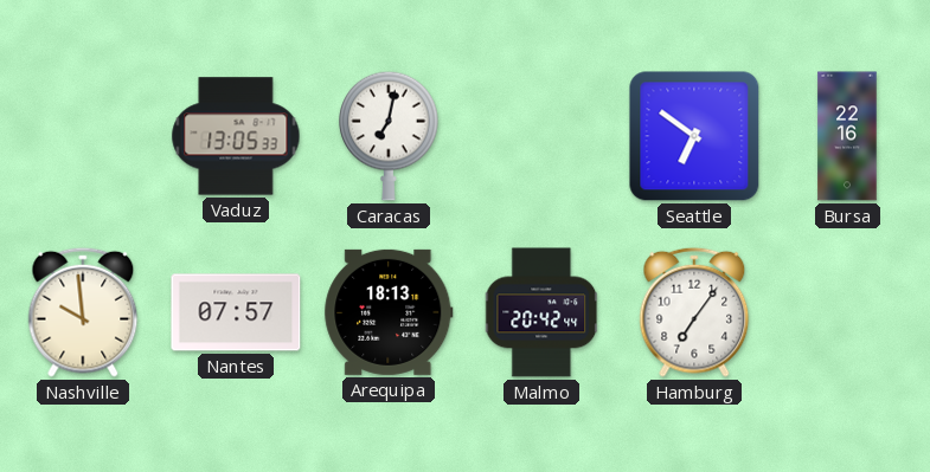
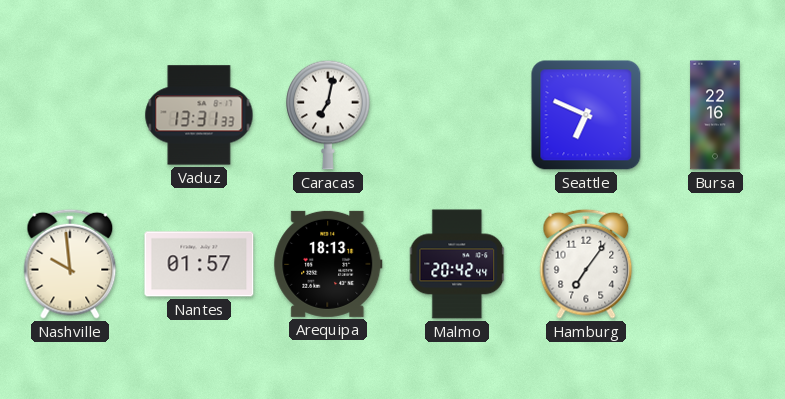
Vaduz: 13:05 -> 13:31 (199, 115)
Seattle: 6:51 -> 6:49 (586, 115)
Nantes: 07:57 -> 01:57 (199, 264)
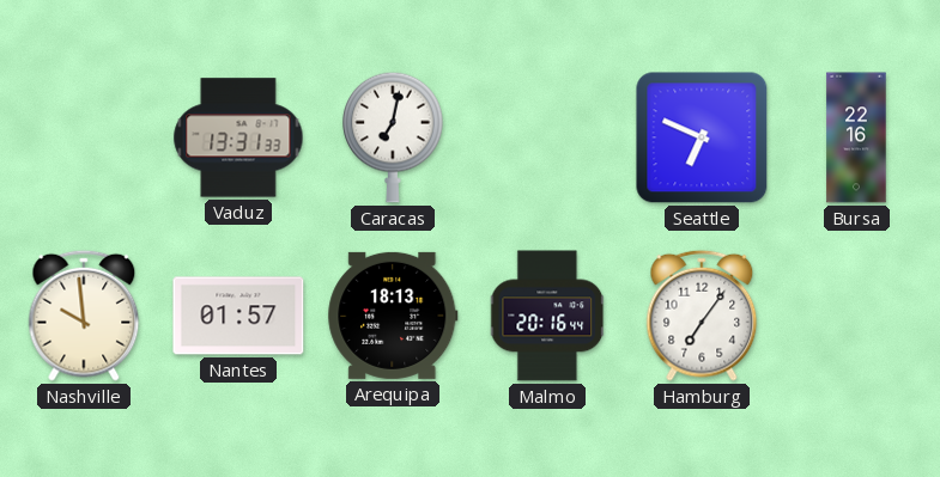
Malmo: 20:42 -> 20:16 (548, 316)
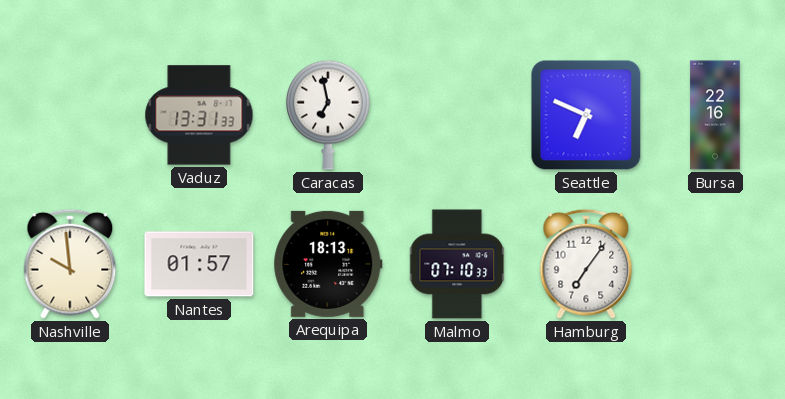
Caracas: 7:02 -> 6:58 (328, 115)
Malmo: 20:16 -> 07:10 (458, 264)
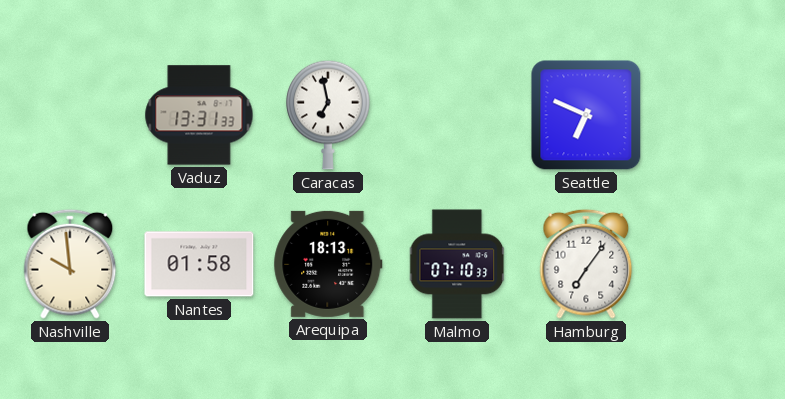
Bursa: 22:16 -> none (715, 115)
Nantes: 01:57 -> 01:58 (199, 264)
